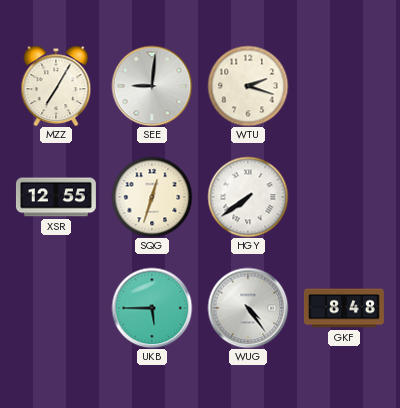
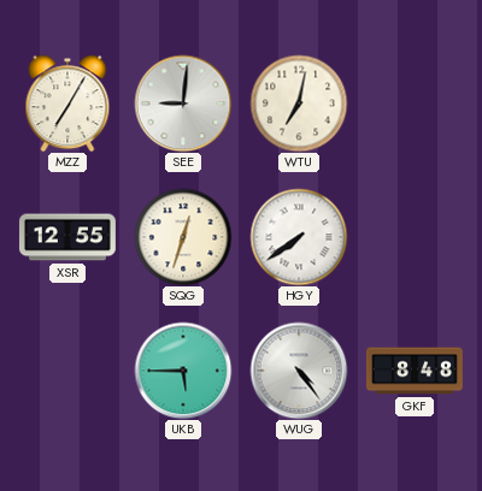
WTU: 2:18 -> 7:02 (299, 103)
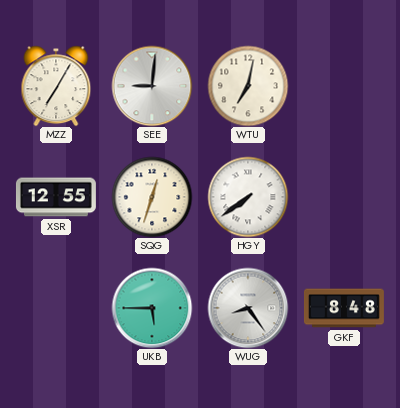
WUG: 4:24 -> 8:24 (248, 308)
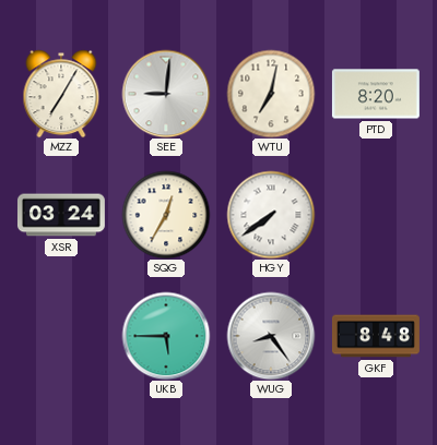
PTD: none -> 8:20 (376, 94)
XSR: 12:55 -> 03:24 (61, 215)
SQG: 12:33 -> 12:35 (166, 215)
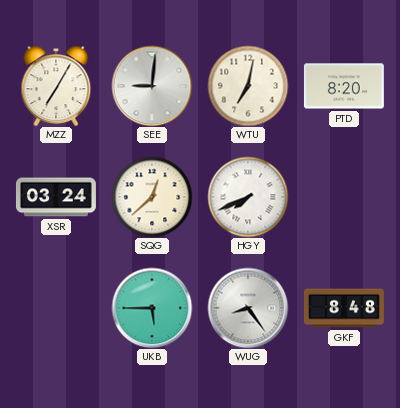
SQG: 12:35 -> 12:38 (152, 197)
HGY: 7:39 -> 7:41 (248, 197)
